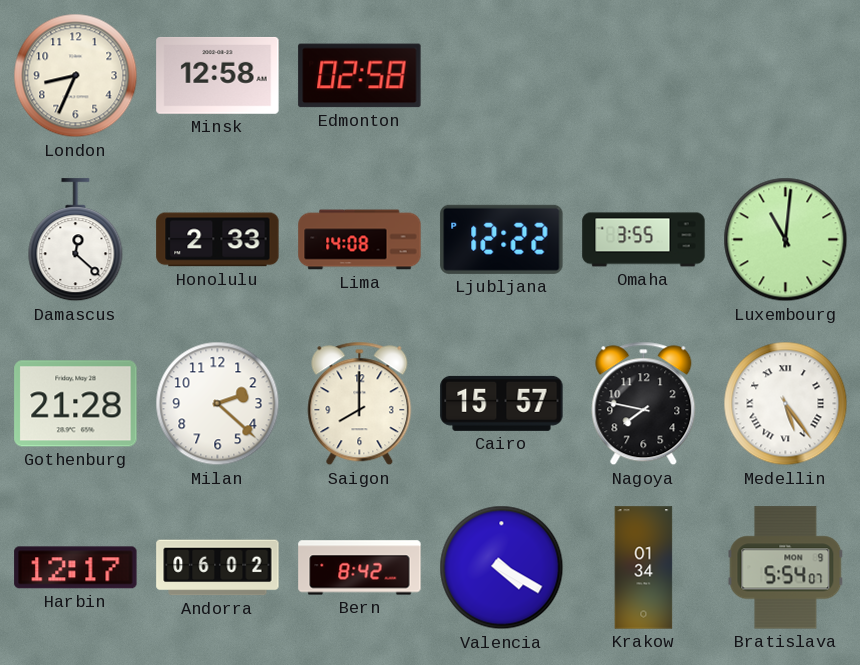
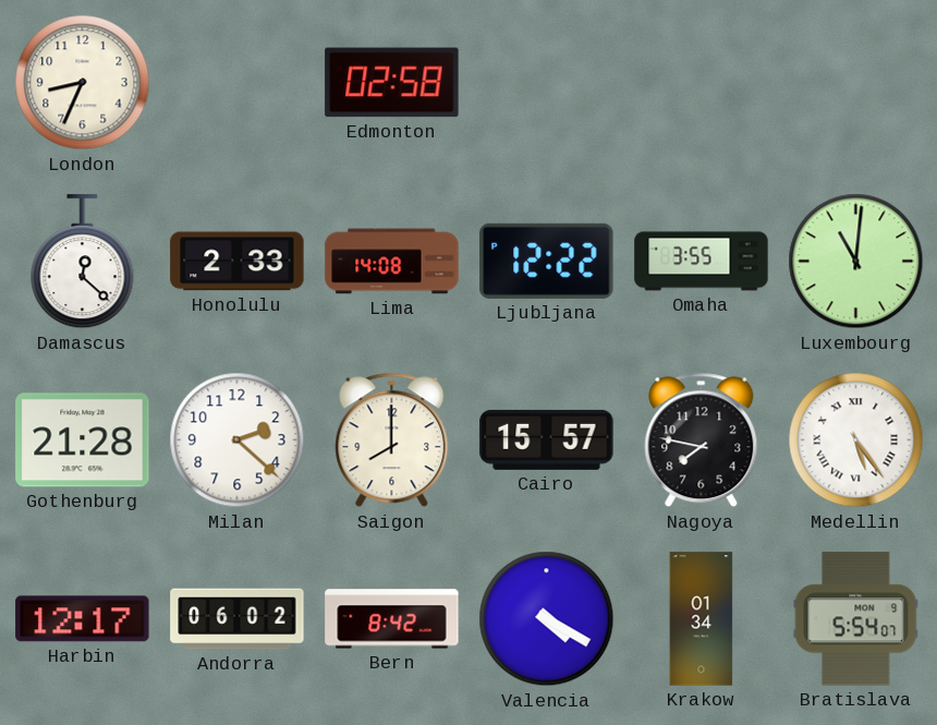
Minsk: 12:58 -> none (218, 75)
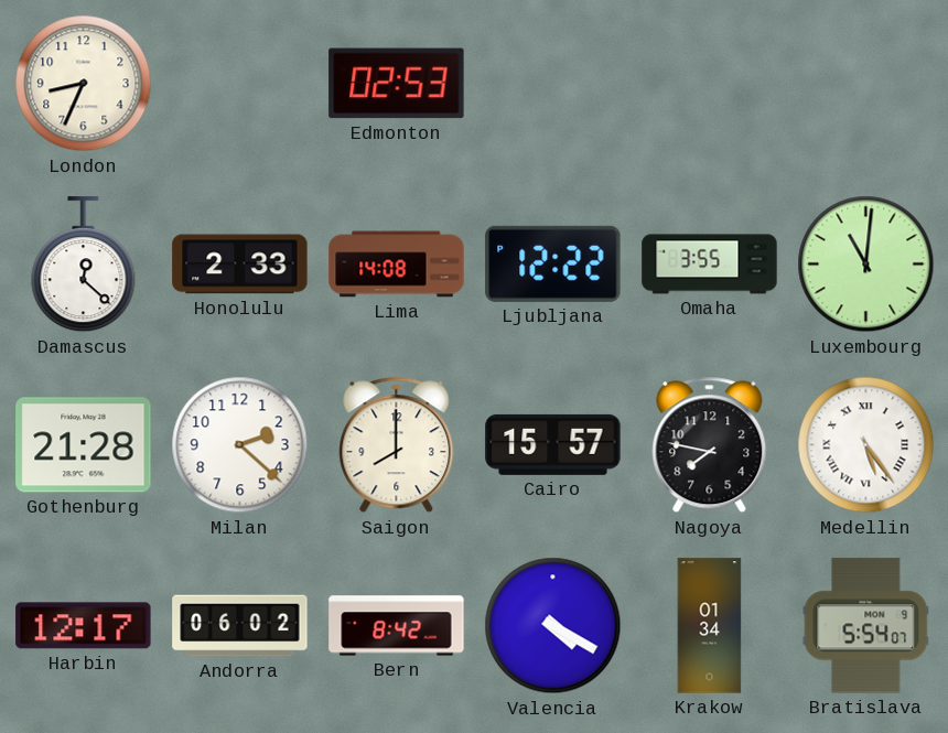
Edmonton: 02:58 -> 02:53 (397, 84)
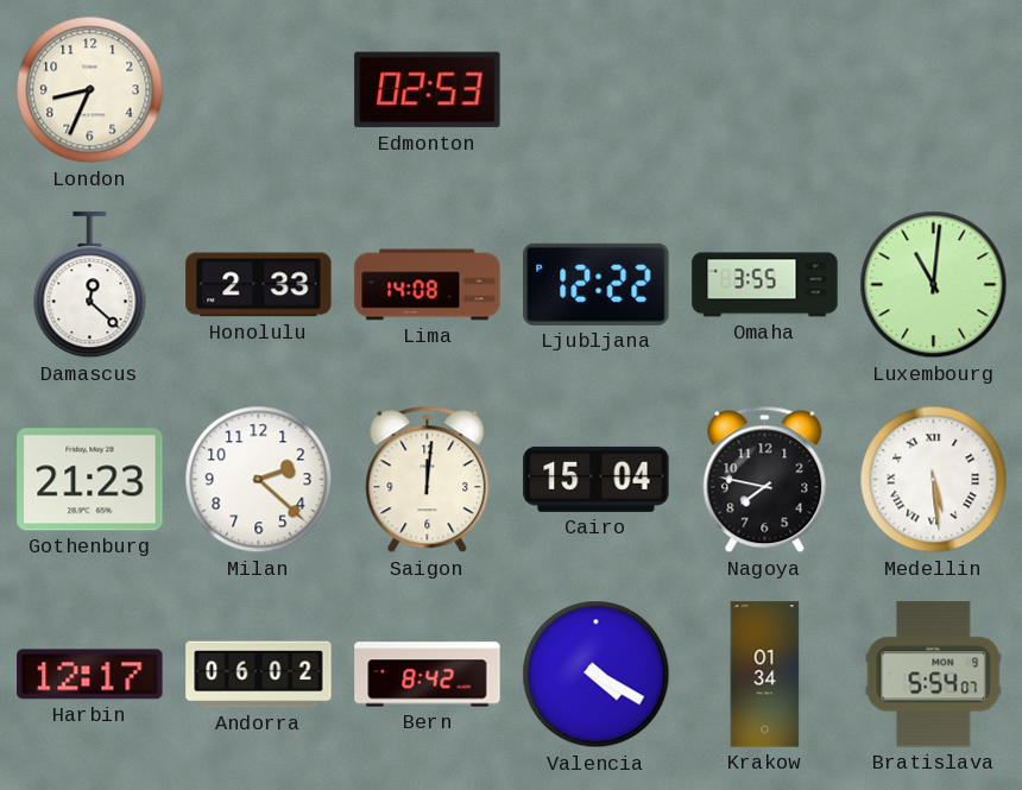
Gothenburg: 21:28 -> 21:23 (90, 480)
Saigon: 8:00 -> 12:01 (428, 480)
Cairo: 15:57 -> 15:04 (597, 479)
Medellin: 5:24 -> 5:29 (934, 480)
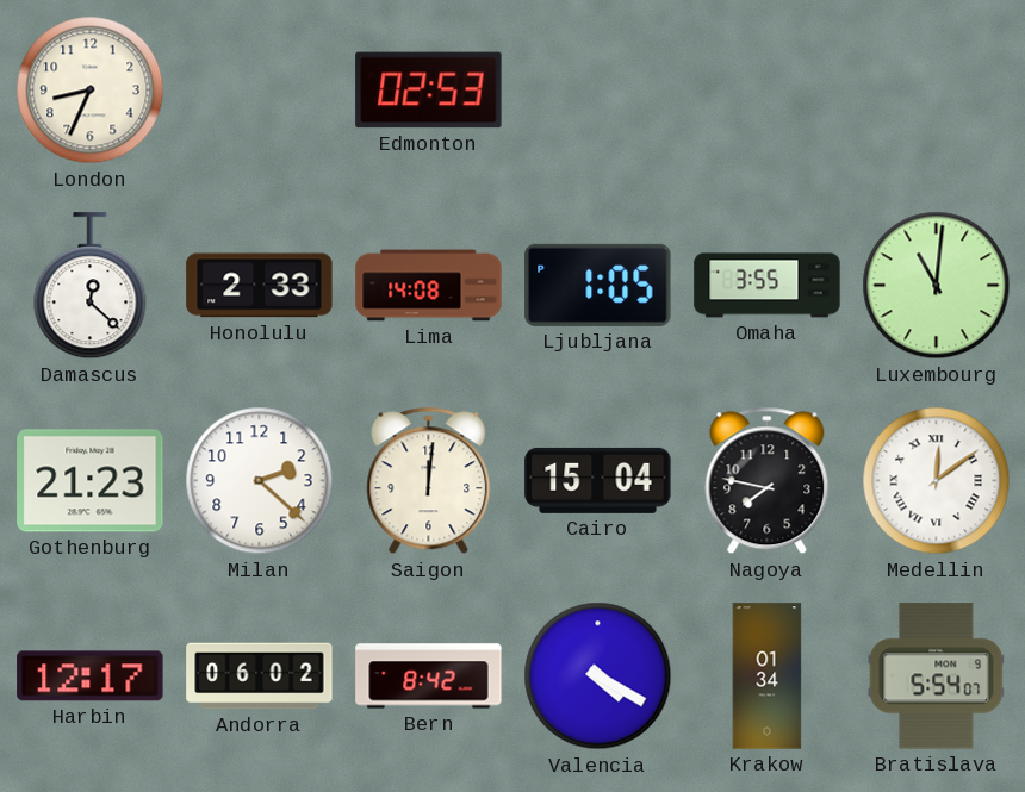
Ljubljana: 12:22 -> 1:05 (598, 285)
Medellin: 5:29 -> 12:09 (937, 481)
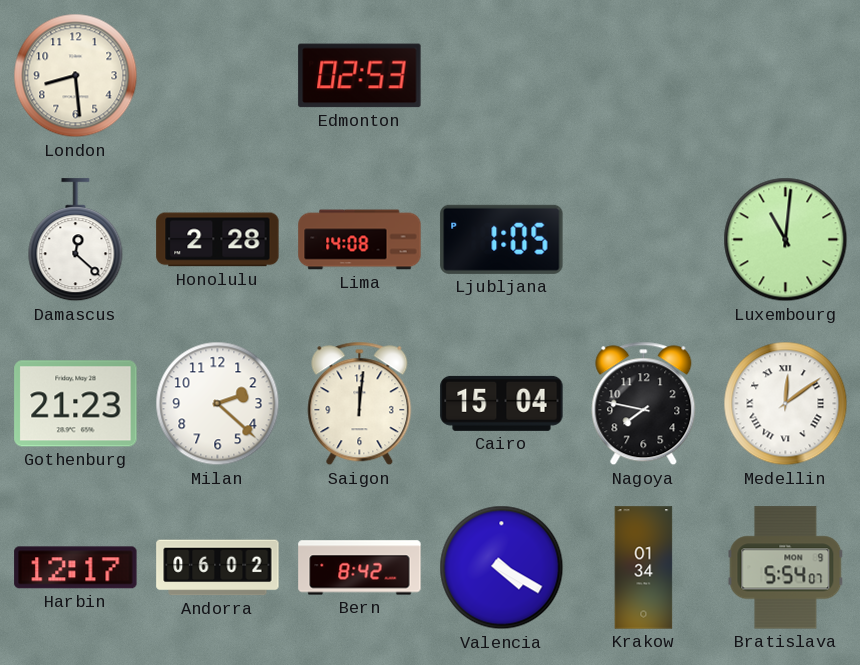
London: 8:34 -> 8:29 (76, 76)
Honolulu: 2:33 -> 2:28 (218, 240)
Omaha: 3:55 -> none (768, 286)
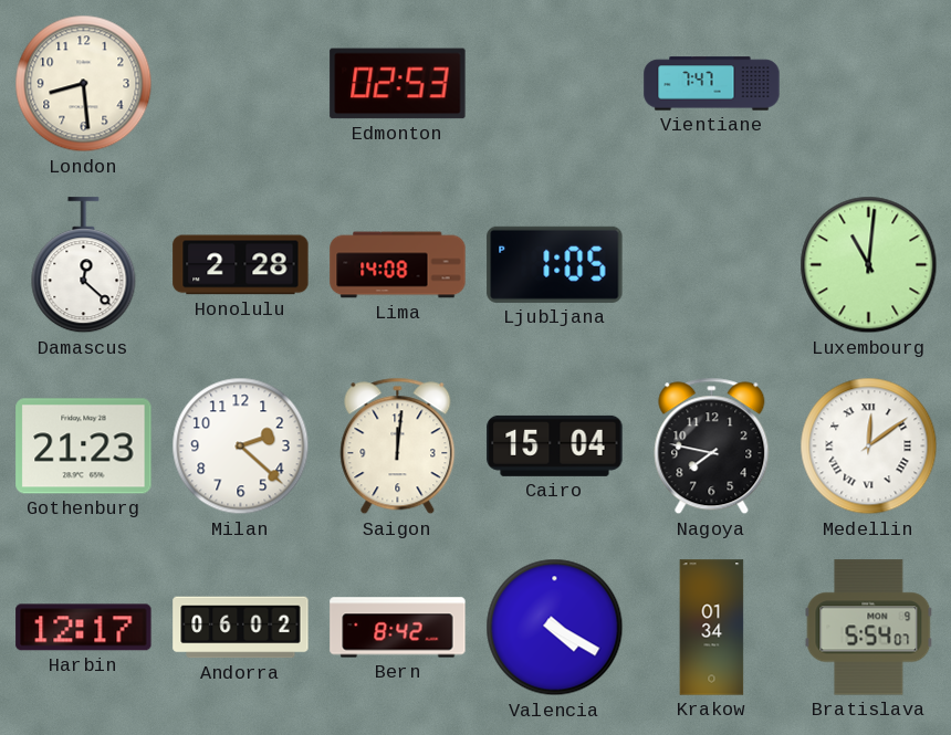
Vientiane: none -> 7:47 (712, 84)
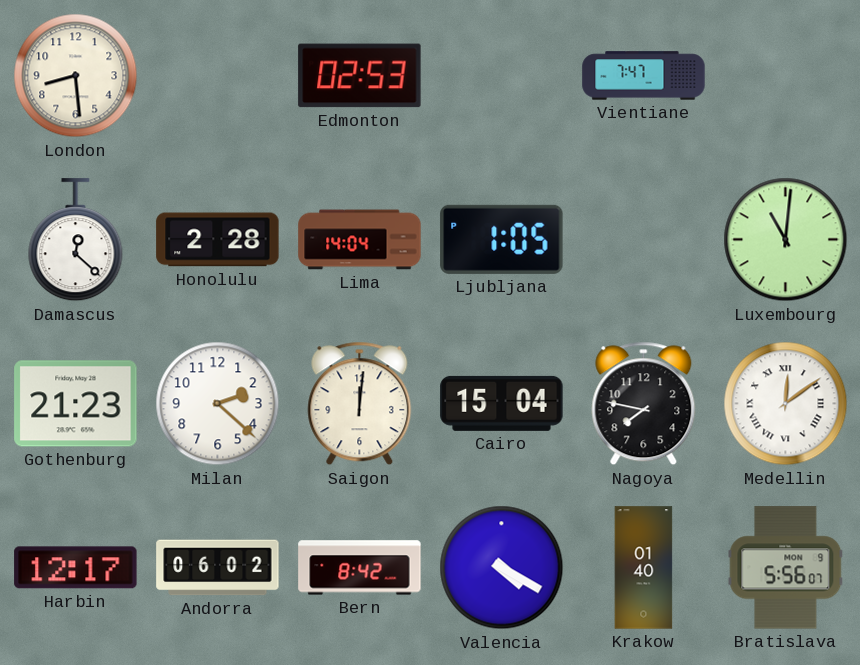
Lima: 14:08 -> 14:04 (360, 240)
Krakow: 01:34 -> 01:40 (644, 568)
Bratislava: 5:54 -> 5:56 (786, 568)
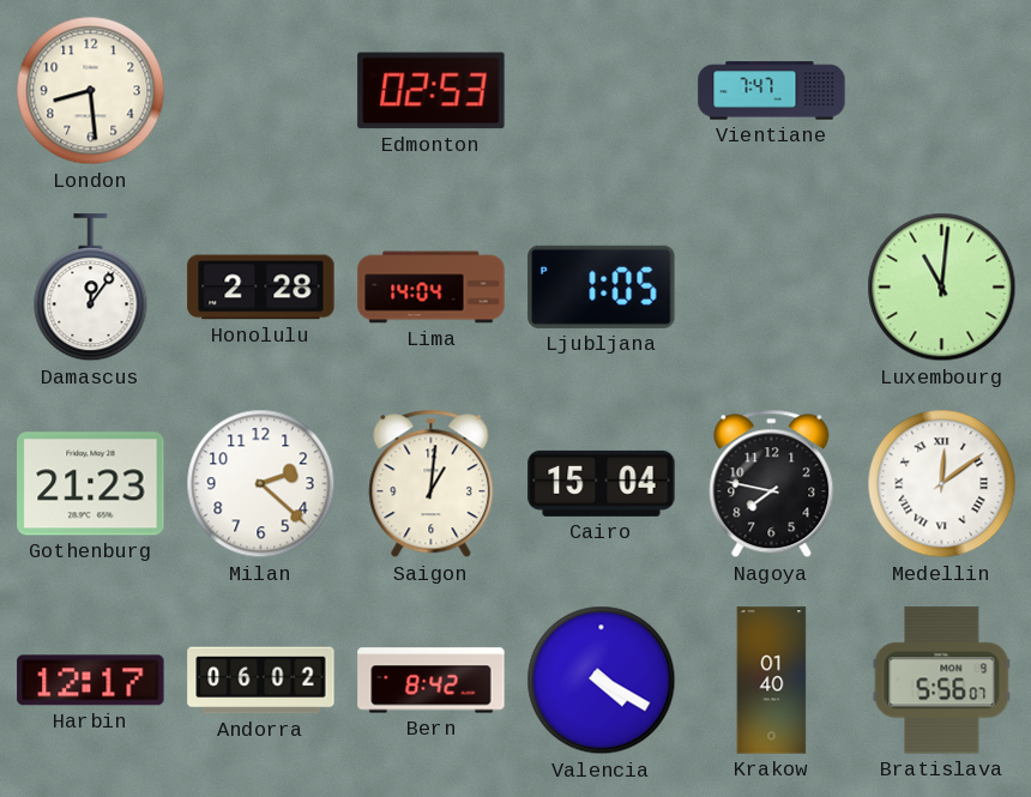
Damascus: 12:22 -> 12:06 (91, 288)
Saigon: 12:01 -> 1:01 (432, 484)
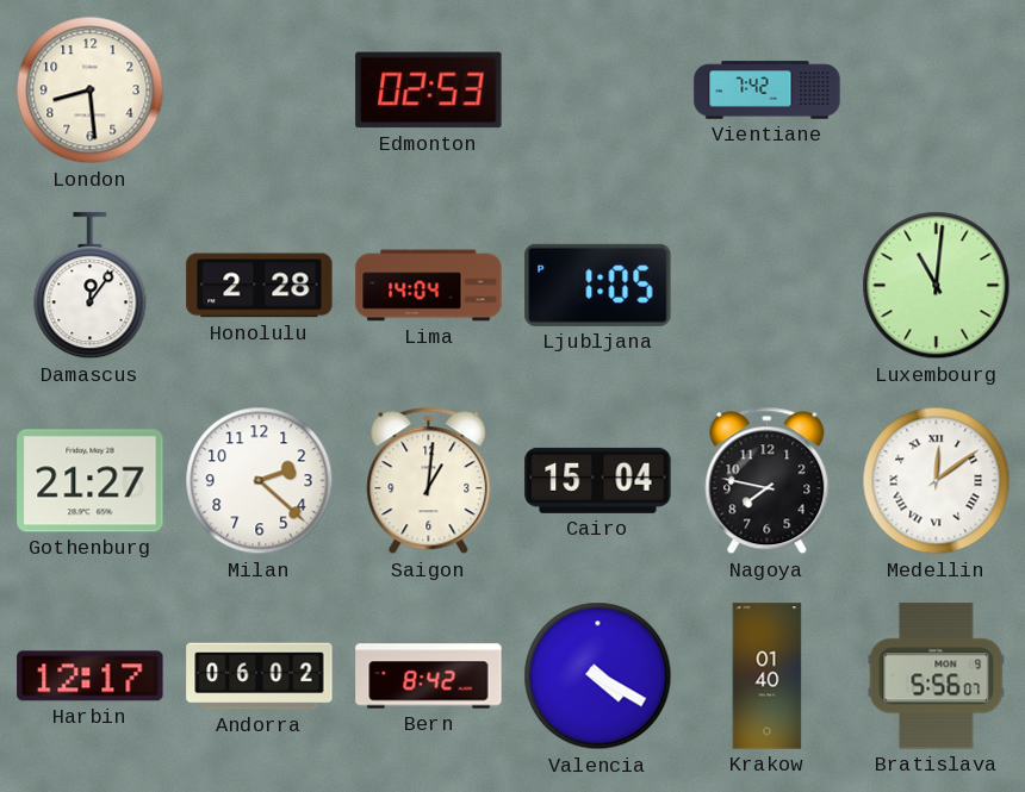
Vientiane: 7:47 -> 7:42 (768, 91)
Gothenburg: 21:23 -> 21:27 (91, 481)
